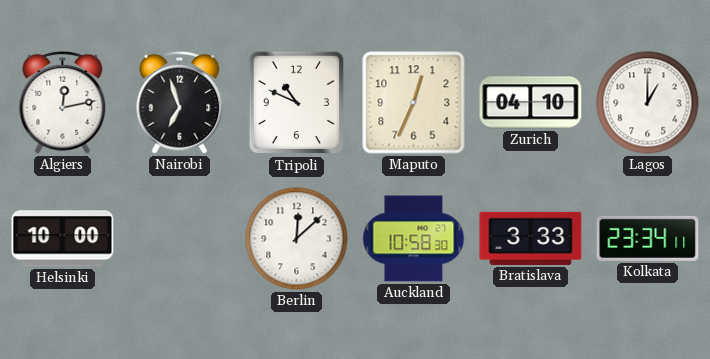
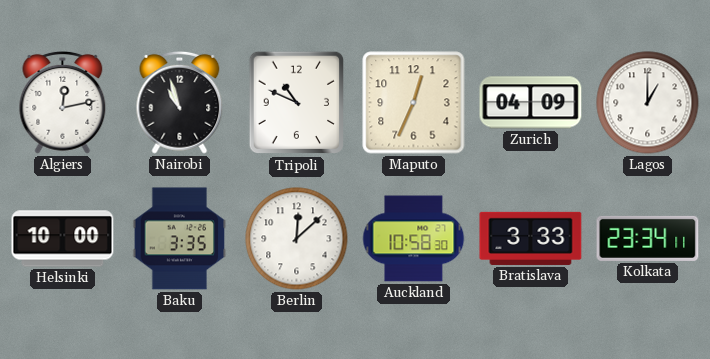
Nairobi: 6:57 -> 10:57 (180, 102)
Zurich: 04:10 -> 04:09 (531, 103)
Baku: none -> 3:35 (180, 239)
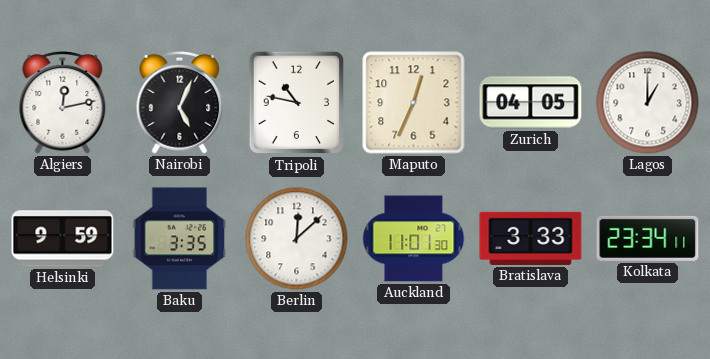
Nairobi: 10:57 -> 5:04 (180, 102)
Tripoli: 10:49 -> 10:47 (296, 103)
Zurich: 04:09 -> 04:05 (531, 103)
Helsinki: 10:00 -> 9:59 (63, 239)
Auckland: 10:58 -> 11:01 (414, 239)
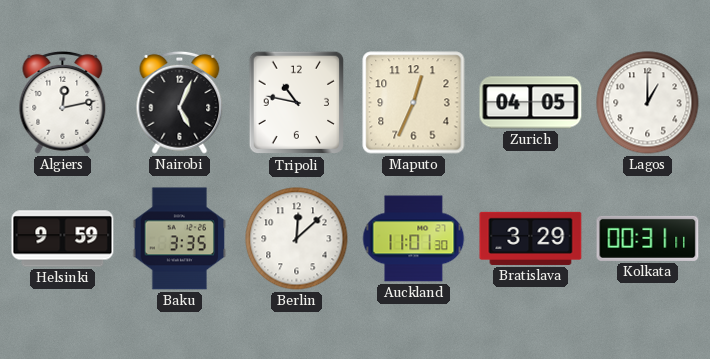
Bratislava: 3:33 -> 3:29 (531, 238)
Kolkata: 23:34 -> 00:31 (648, 238)
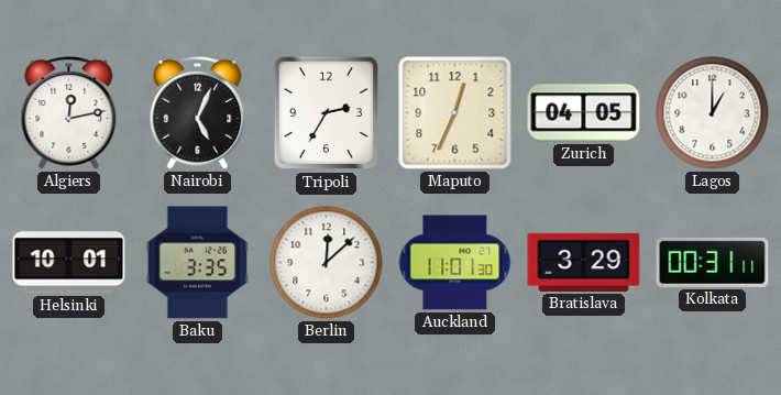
Tripoli: 10:47 -> 2:35 (326, 113)
Helsinki: 9:59 -> 10:01 (69, 263)
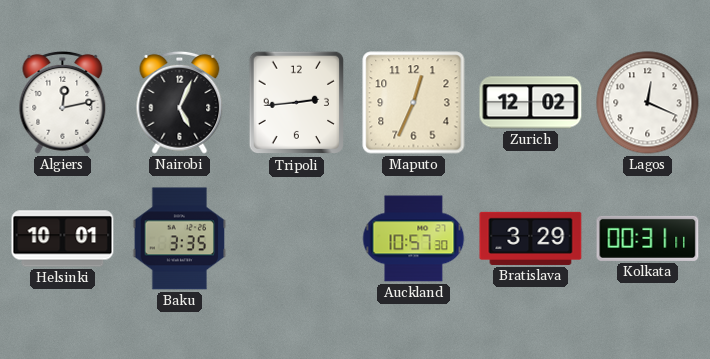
Tripoli: 2:35 -> 2:44 (296, 103)
Zurich: 04:05 -> 12:02 (531, 103)
Lagos: 1:00 -> 12:19 (648, 103)
Berlin: 12:08 -> none (327, 263)
Auckland: 11:01 -> 10:57 (414, 239)
